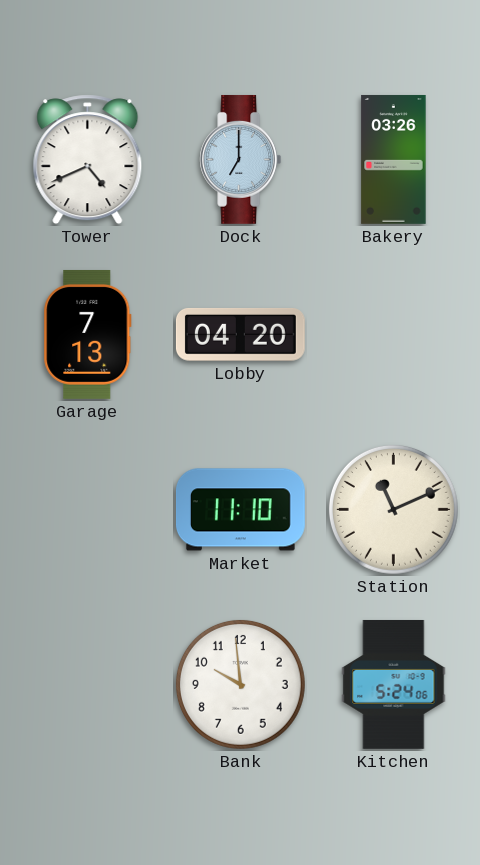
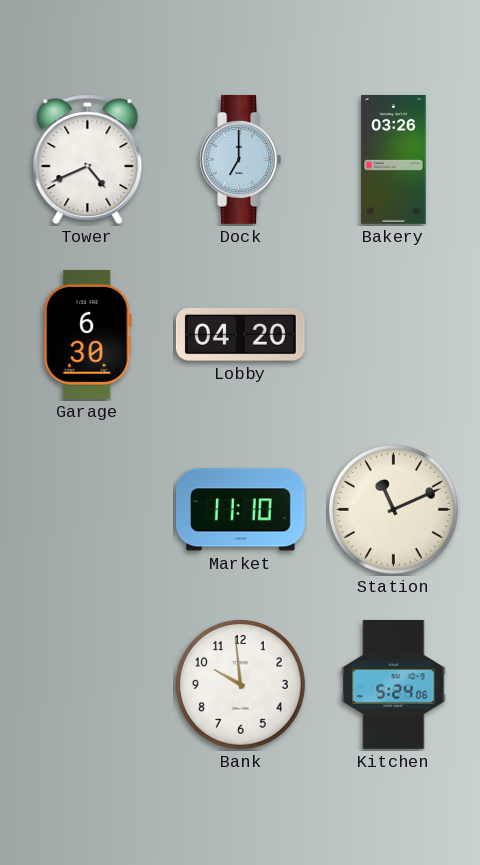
Garage: 7:13 -> 6:30 (88, 334)
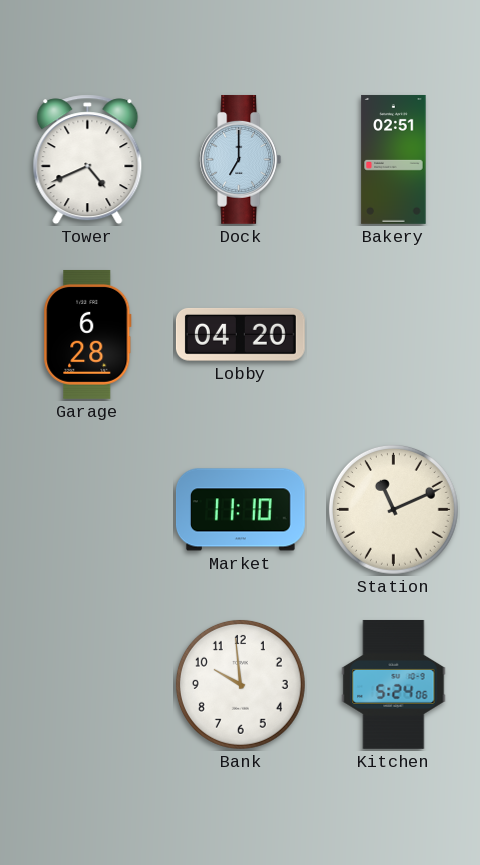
Bakery: 03:26 -> 02:51 (394, 160)
Garage: 6:30 -> 6:28 (88, 334)
